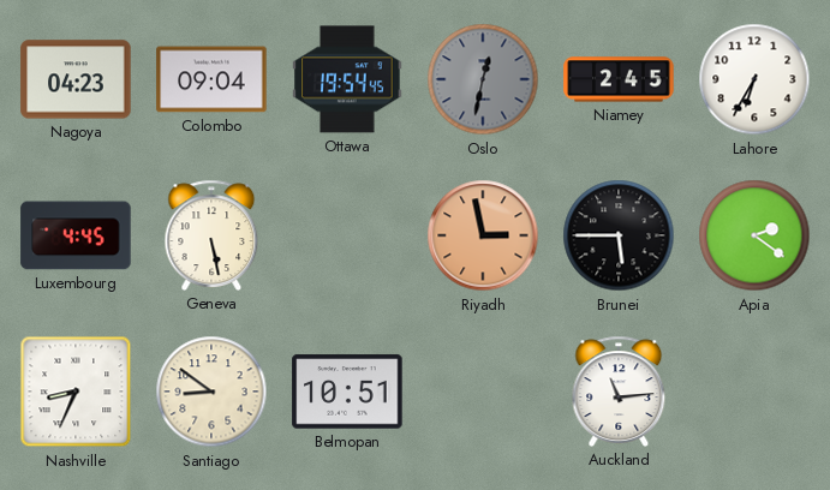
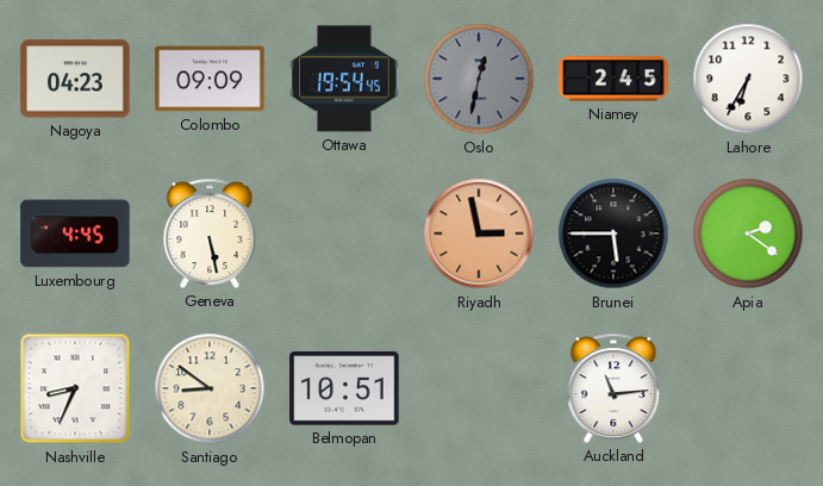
Colombo: 09:04 -> 09:09 (210, 79)
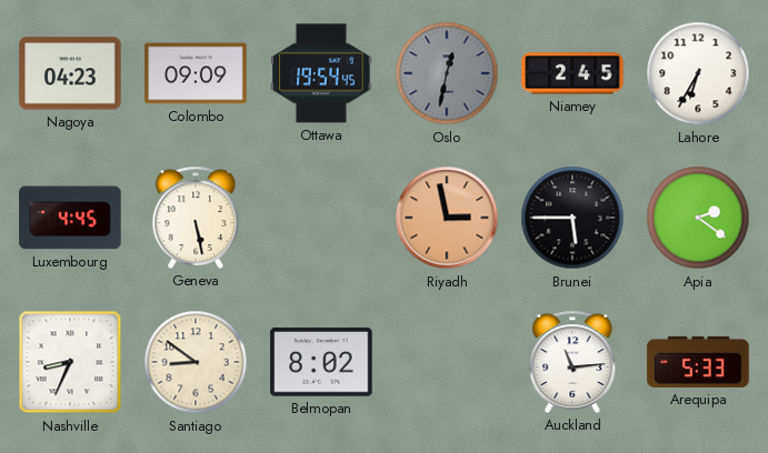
Belmopan: 10:51 -> 8:02 (321, 362)
Arequipa: none -> 5:33 (698, 362)
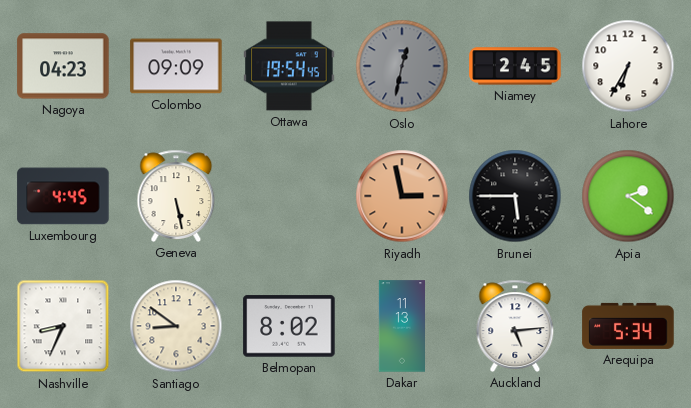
Dakar: none -> 11:13 (402, 326)
Auckland: 11:14 -> 5:14 (515, 326)
Arequipa: 5:33 -> 5:34 (628, 326)
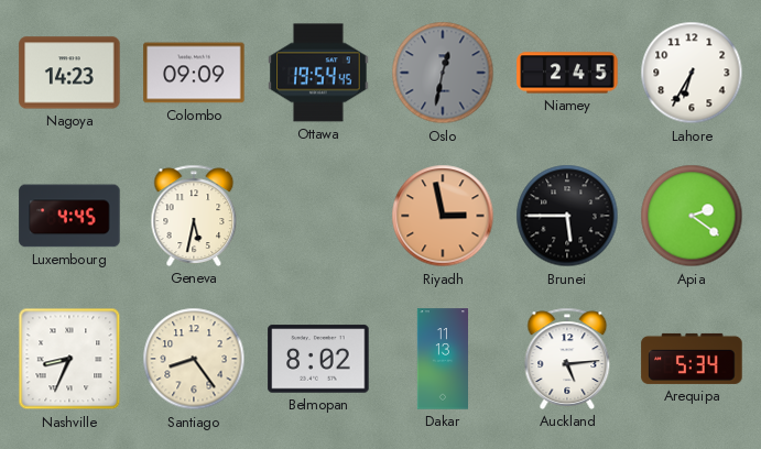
Nagoya: 04:23 -> 14:23 (69, 73)
Geneva: 5:28 -> 5:32 (194, 216)
Santiago: 8:51 -> 8:24 (194, 359)
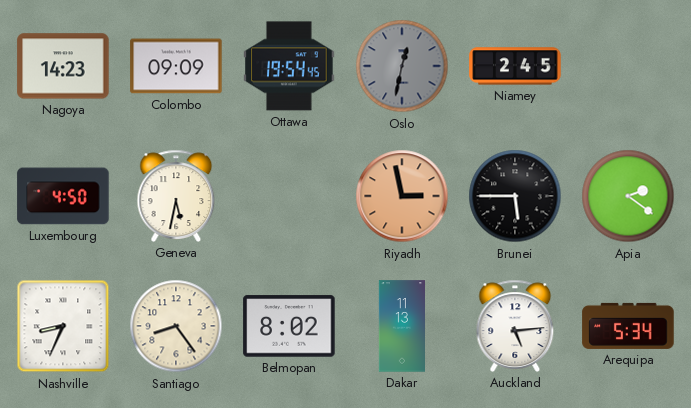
Lahore: 6:35 -> none (692, 73)
Luxembourg: 4:45 -> 4:50 (63, 196)
